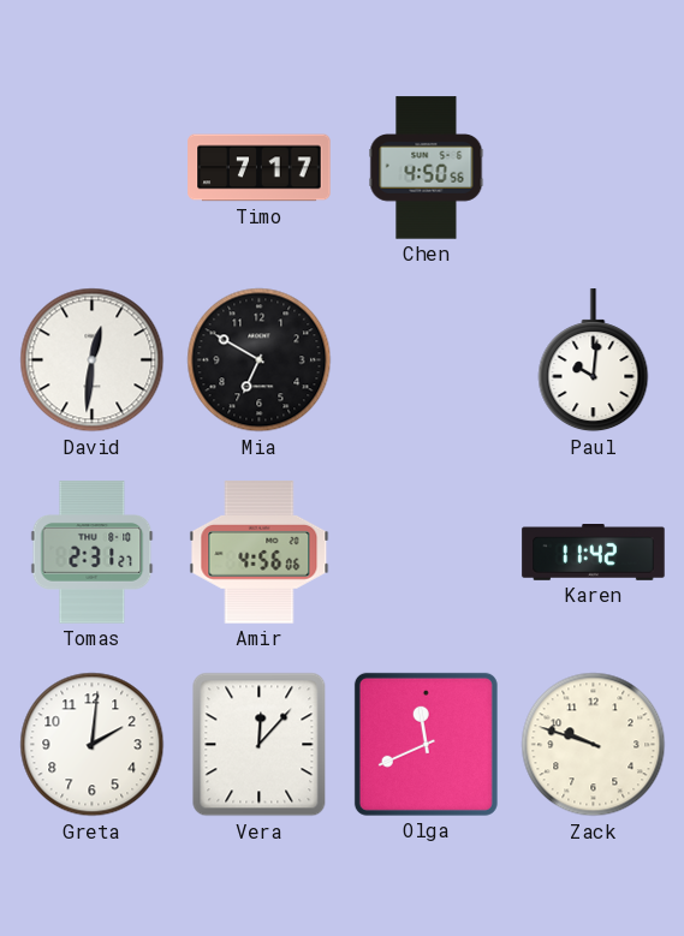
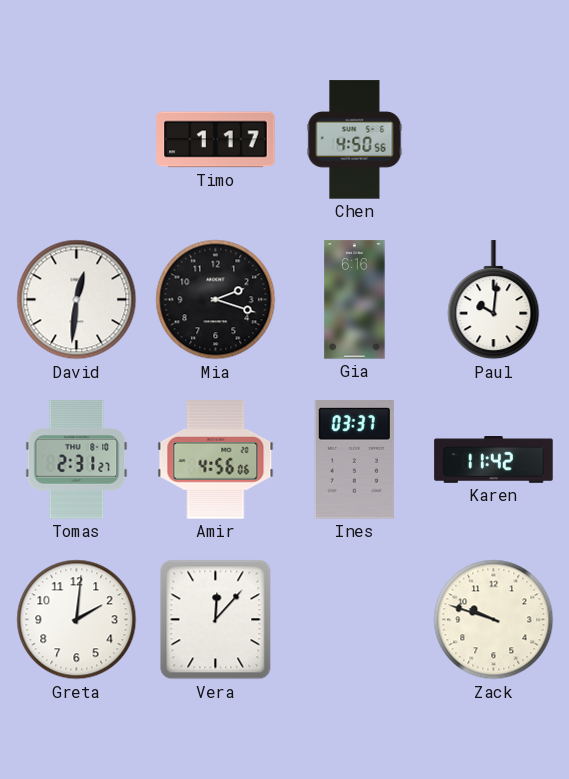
Timo: 7:17 -> 1:17 (216, 140)
Mia: 6:50 -> 2:18 (216, 300)
Gia: none -> 6:16 (355, 300)
Ines: none -> 03:37 (354, 460)
Olga: 11:41 -> none (426, 744)
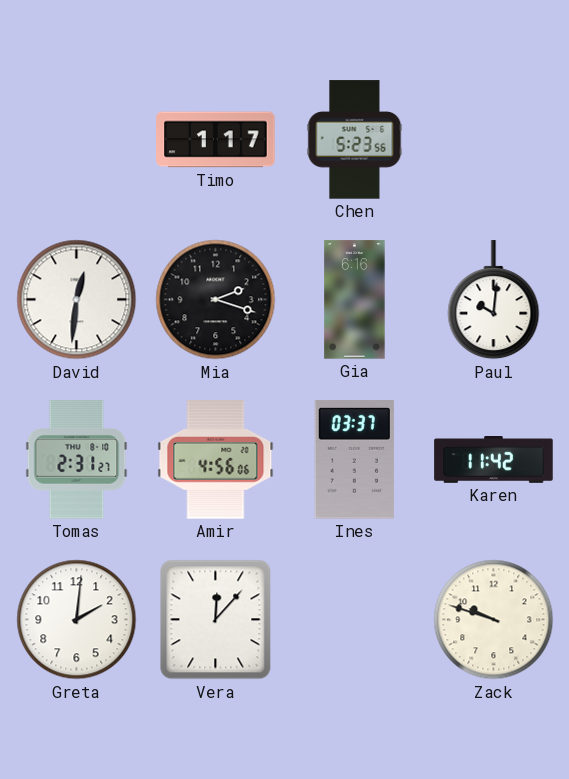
Chen: 4:50 -> 5:23 (355, 140)
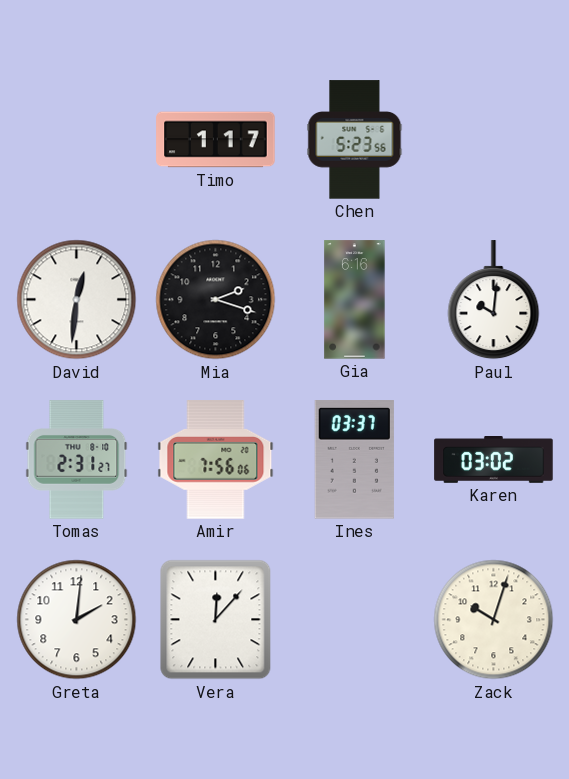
Amir: 4:56 -> 7:56 (216, 460)
Karen: 11:42 -> 03:02 (494, 460)
Zack: 9:48 -> 10:03 (494, 620)
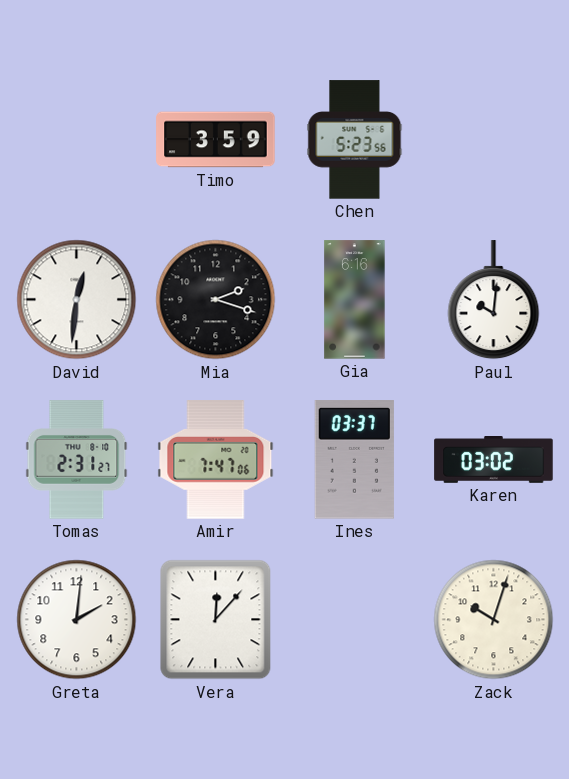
Timo: 1:17 -> 3:59 (216, 140)
Amir: 7:56 -> 7:47 (216, 460)
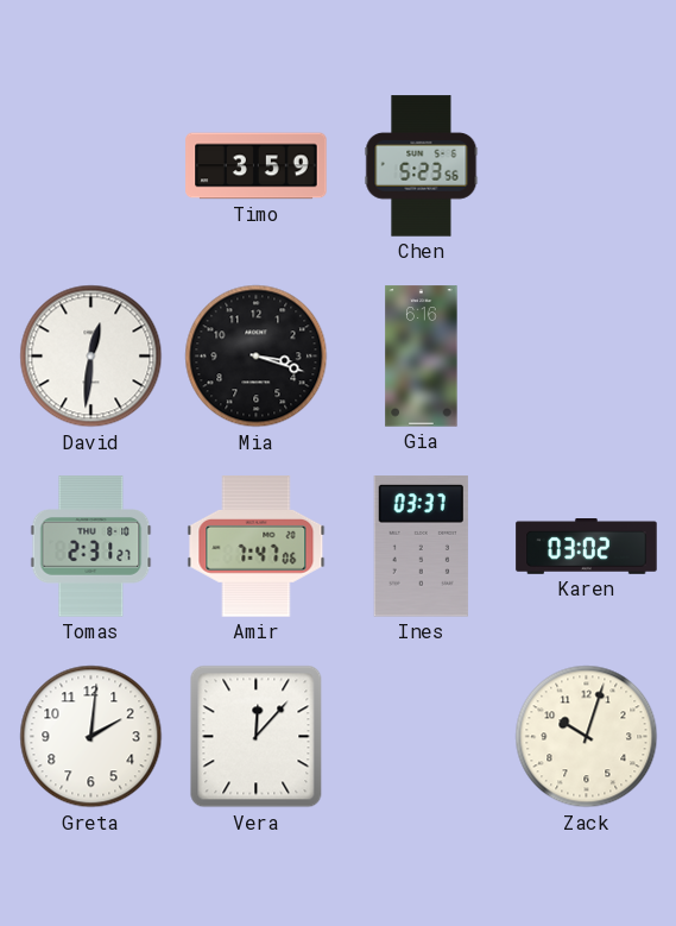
Mia: 2:18 -> 3:18 (257, 357)
Paul: 10:01 -> none (494, 300)
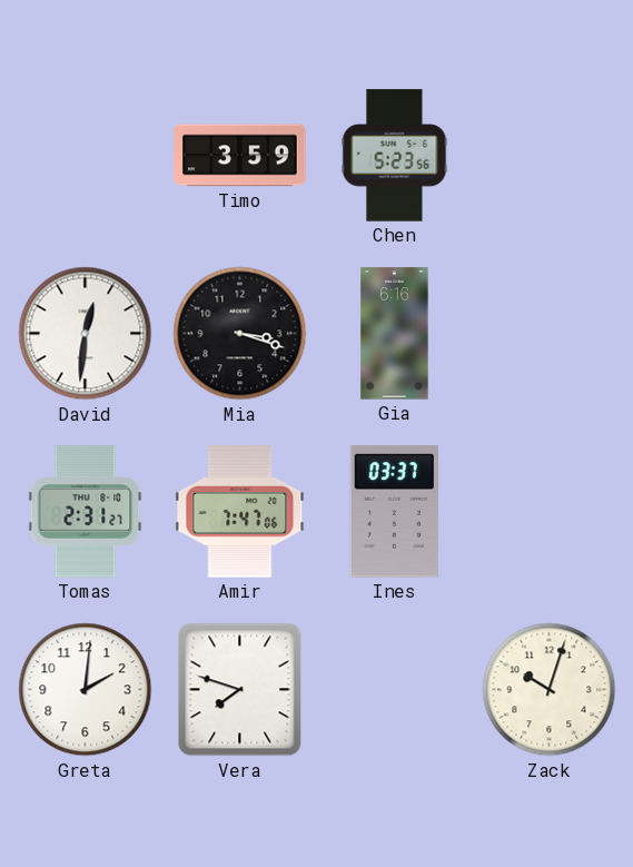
Karen: 03:02 -> none (587, 547)
Vera: 12:07 -> 7:48 (240, 690)
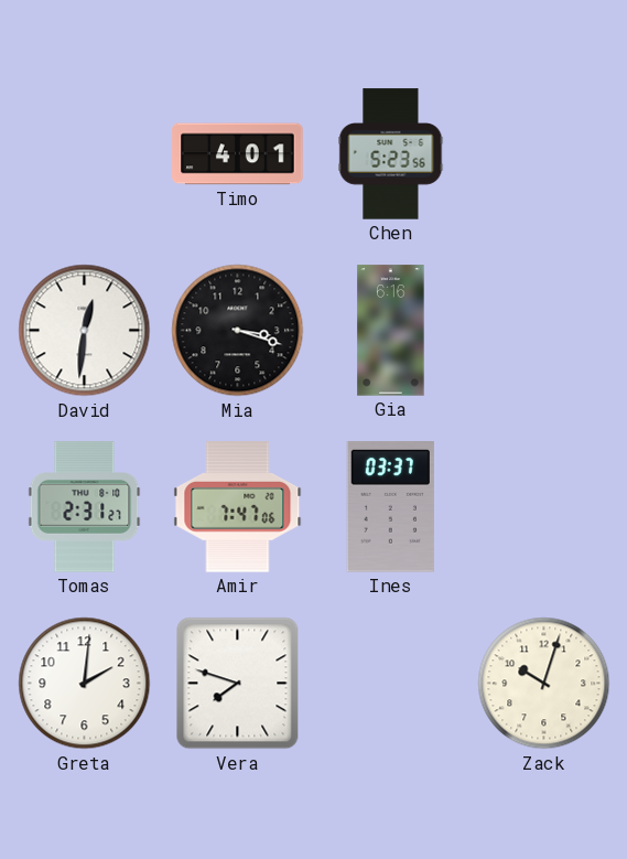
Timo: 3:59 -> 4:01 (238, 154)
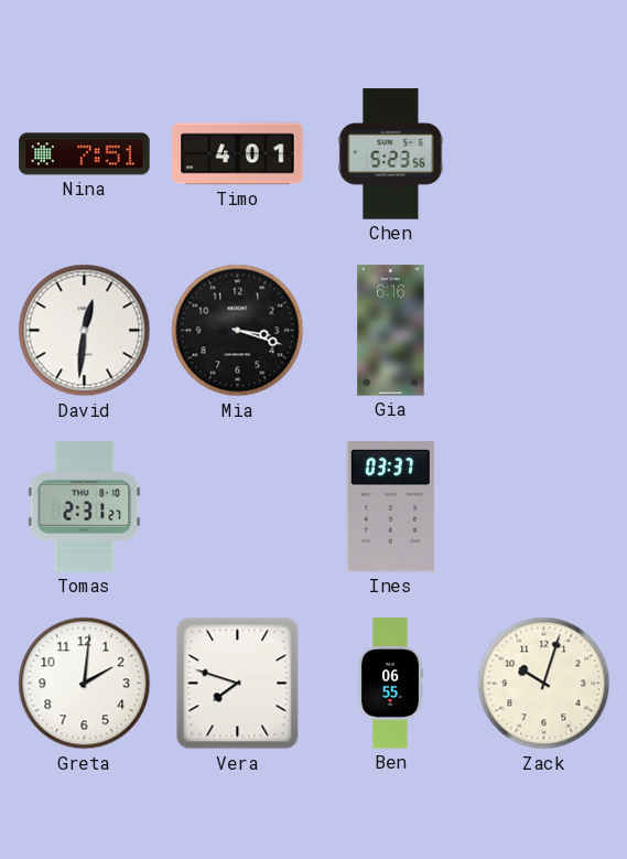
Nina: none -> 7:51 (85, 154)
Amir: 7:47 -> none (238, 507)
Ben: none -> 06:55 (390, 684)
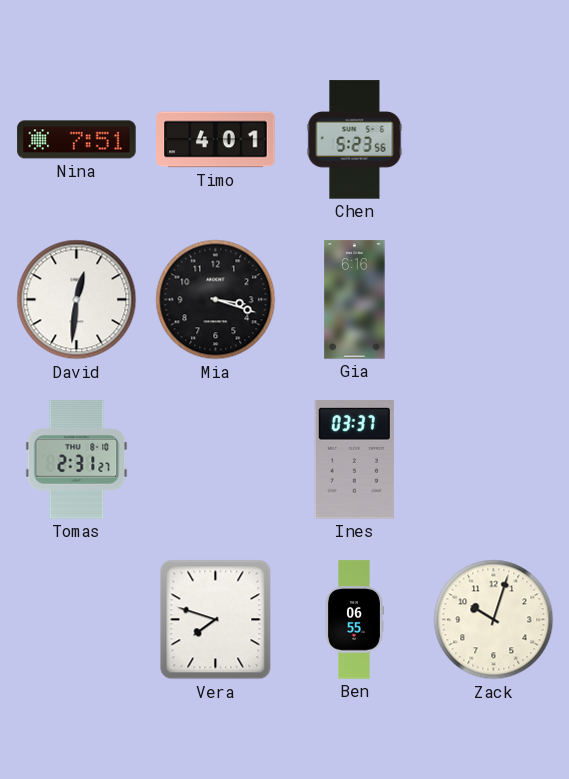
Greta: 2:01 -> none (85, 684)
